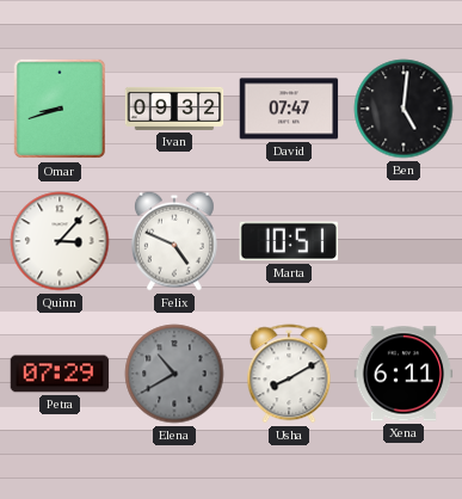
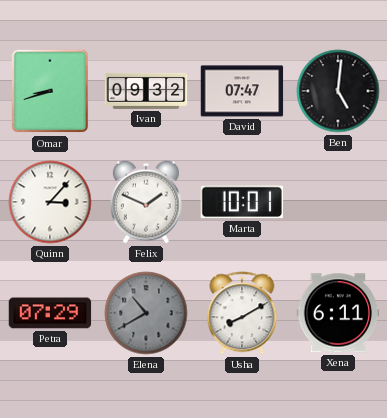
Felix: 4:49 -> 1:49 (146, 202)
Marta: 10:51 -> 10:01 (242, 202)
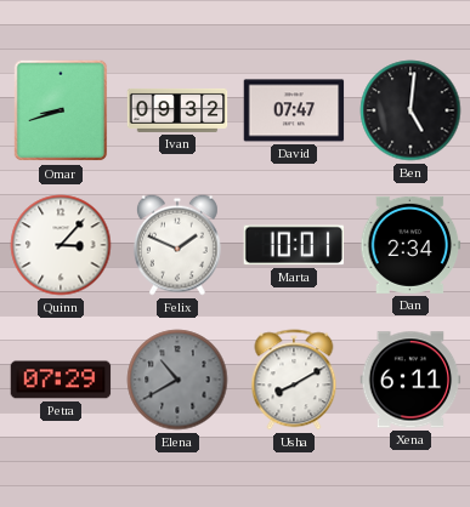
Dan: none -> 2:34 (410, 245)
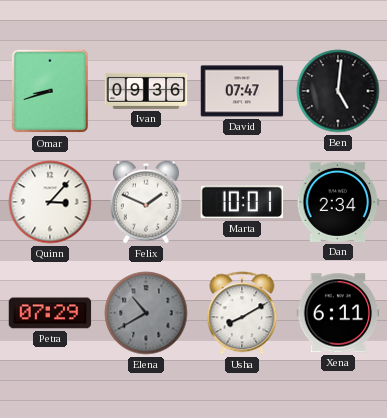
Ivan: 09:32 -> 09:36 (146, 91)
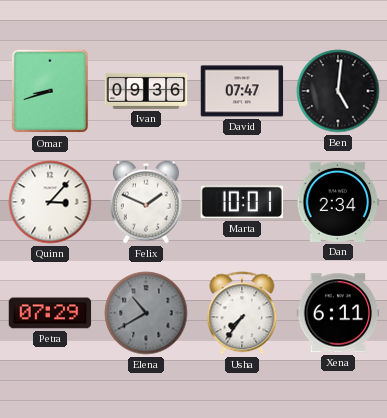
Usha: 8:10 -> 7:36 (242, 313)
